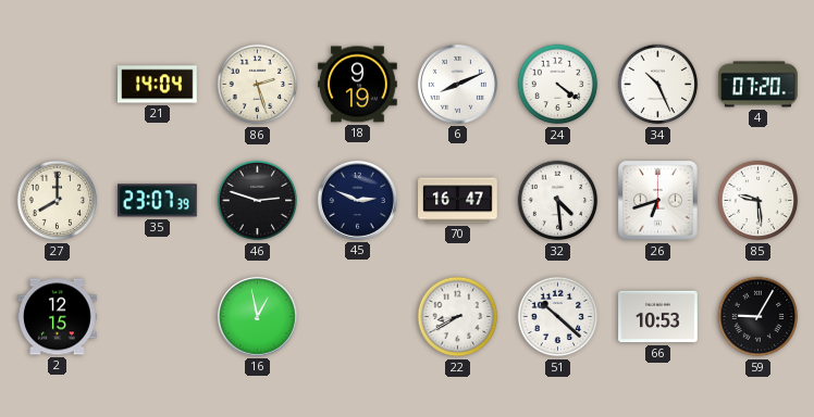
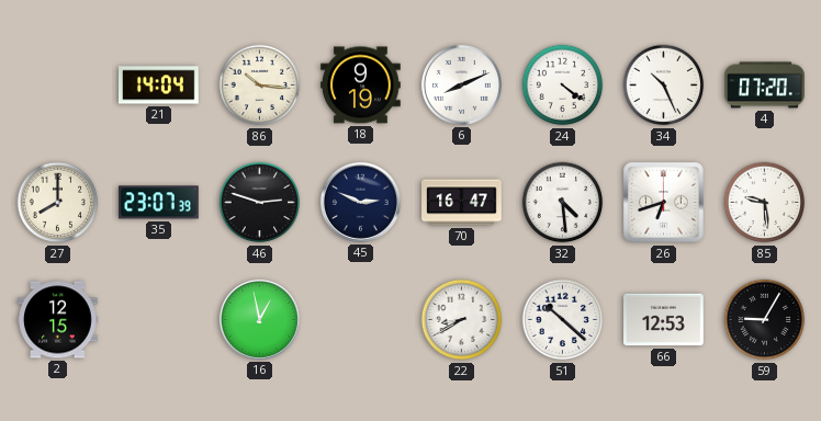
86: 2:27 -> 10:16 (260, 86)
66: 10:53 -> 12:53 (664, 320)
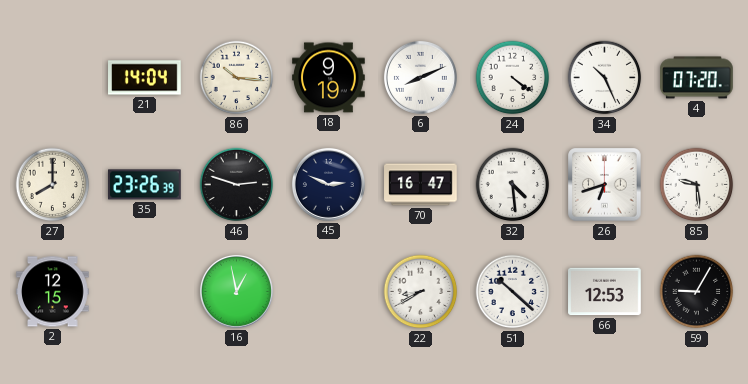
35: 23:07 -> 23:26 (145, 185)
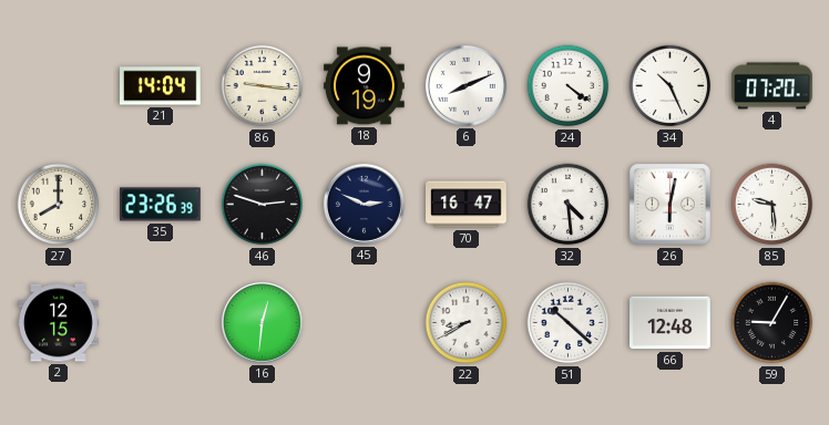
86: 10:16 -> 9:16 (263, 86)
26: 6:42 -> 6:02 (671, 205)
16: 12:58 -> 12:31 (262, 322)
66: 12:53 -> 12:48 (671, 323)
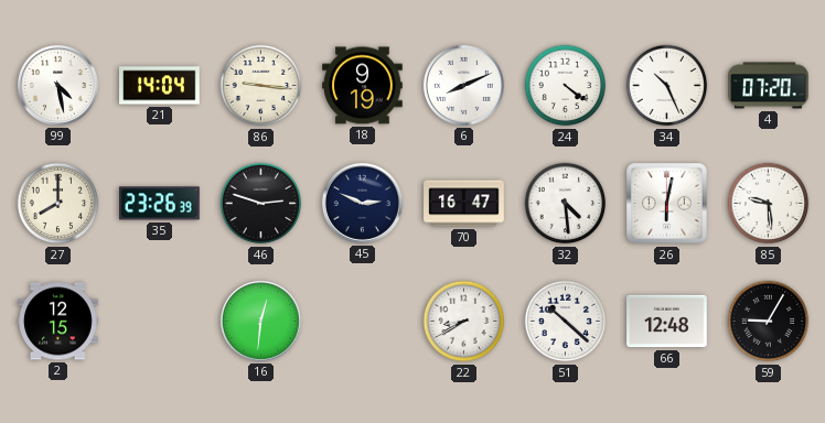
99: none -> 4:28 (57, 85)
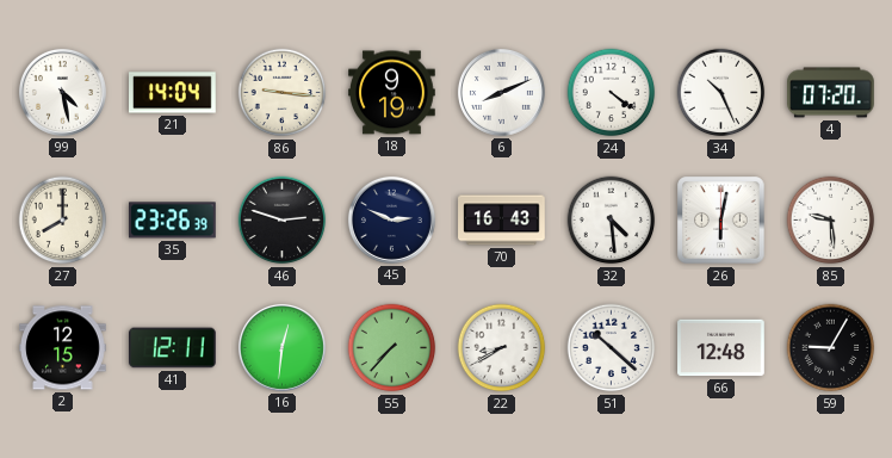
70: 16:47 -> 16:43 (502, 221)
41: none -> 12:11 (173, 348)
55: none -> 7:37 (392, 348)
